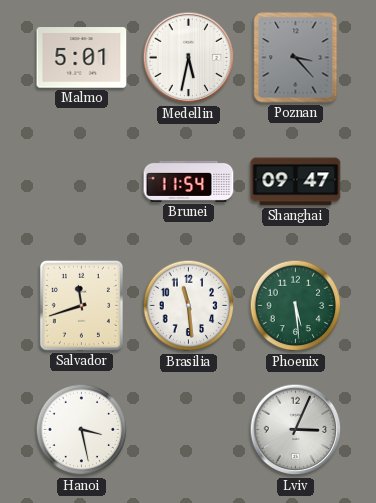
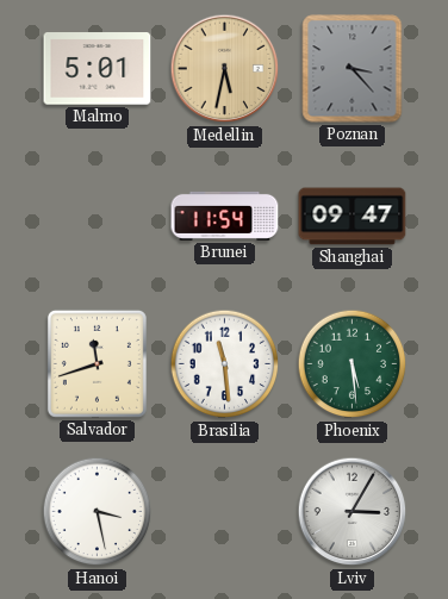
Medellin dial: white -> champagne (225, 69)
Lviv: 3:04 -> 3:05 (353, 512)
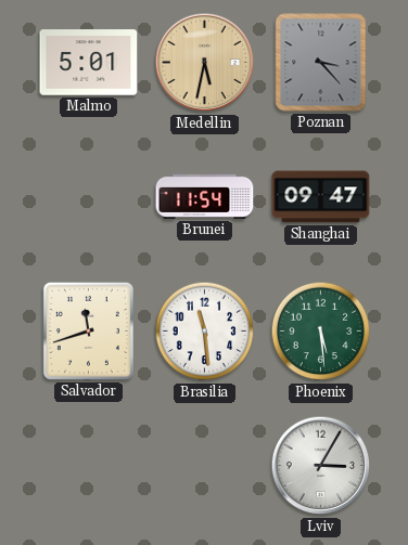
Hanoi: 3:28 -> none (98, 512)
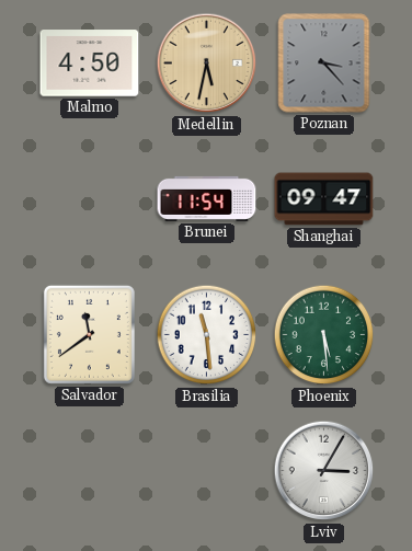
Malmo: 5:01 -> 4:50 (90, 64)
Salvador: 11:42 -> 11:39 (89, 334)
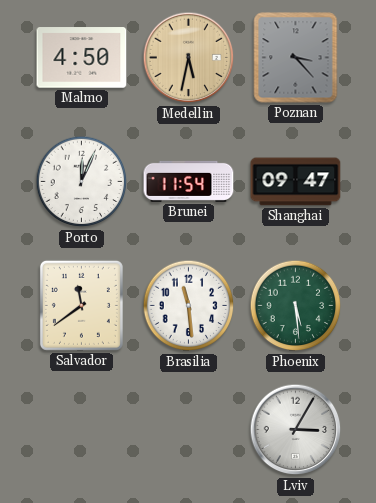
Porto: none -> 12:04 (82, 182)
